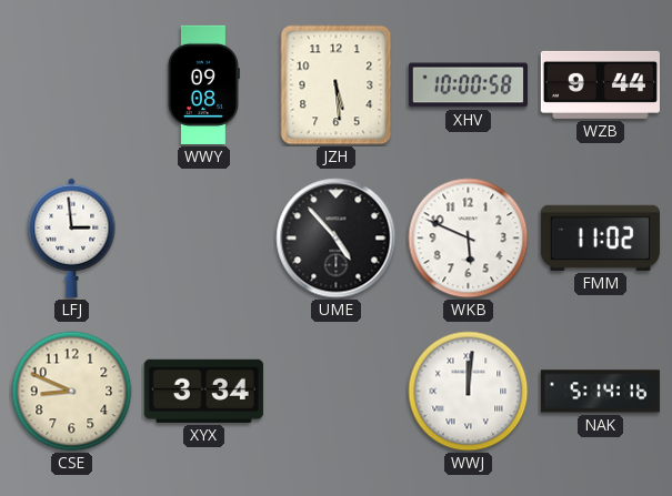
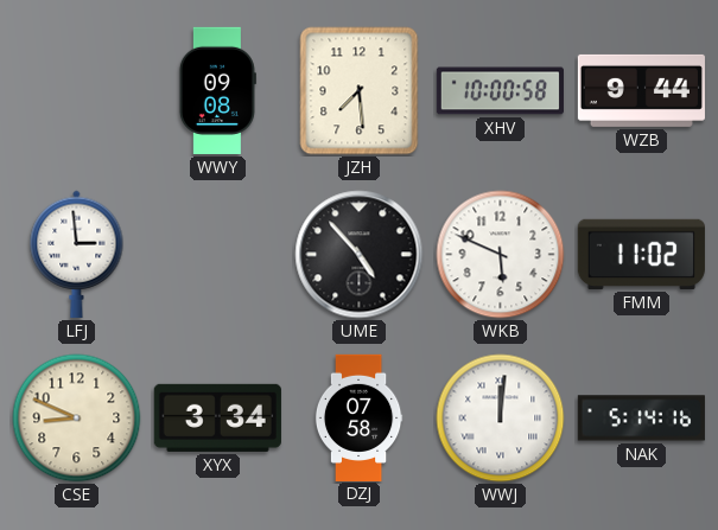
JZH: 5:29 -> 7:29 (360, 91)
DZJ: none -> 07:58 (358, 417)
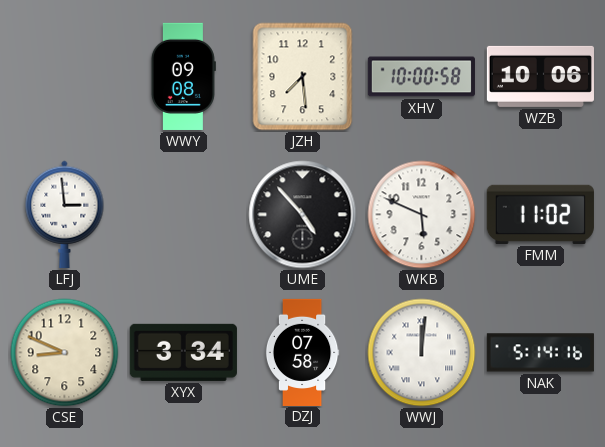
WZB: 9:44 -> 10:06 (540, 76)
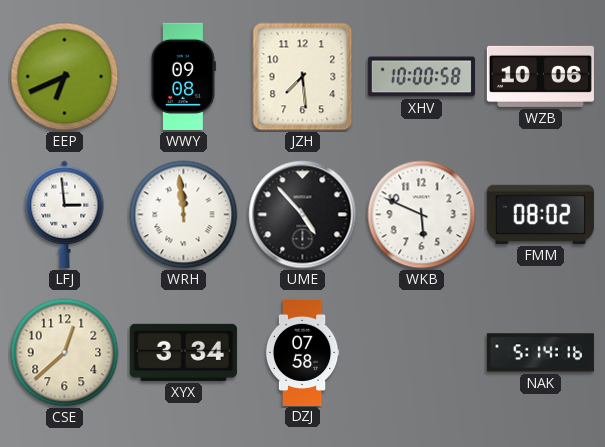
EEP: none -> 6:41 (65, 77)
WRH: none -> 11:59 (184, 215)
FMM: 11:02 -> 08:02 (540, 214)
CSE: 8:49 -> 12:38 (65, 353)
WWJ: 12:01 -> none (422, 353)
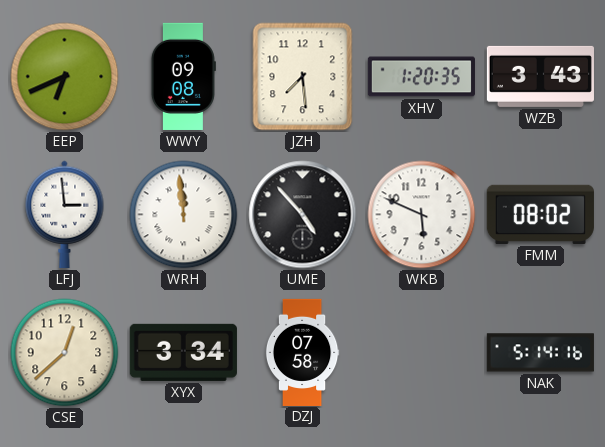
XHV: 10:00 -> 1:20 (421, 77)
WZB: 10:06 -> 3:43 (540, 76)
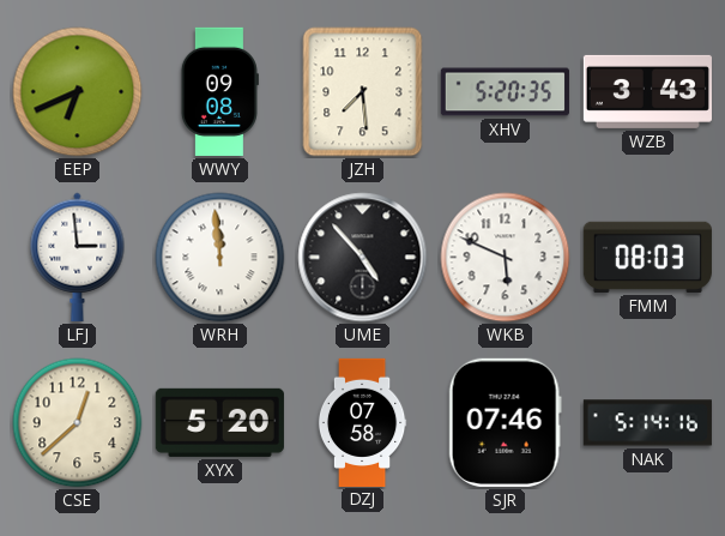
XHV: 1:20 -> 5:20 (505, 92)
FMM: 08:02 -> 08:03 (647, 257)
XYX: 3:34 -> 5:20 (219, 422)
SJR: none -> 07:46 (505, 422)
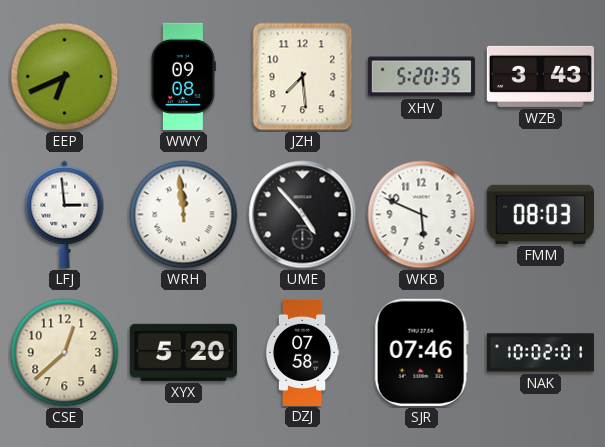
NAK: 5:14 -> 10:02 (540, 353)
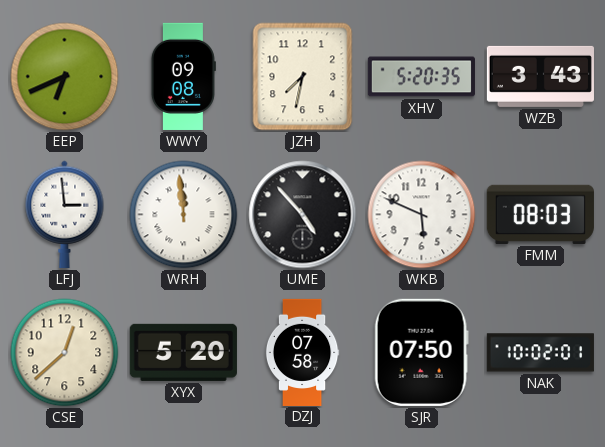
JZH: 7:29 -> 7:32 (303, 77)
SJR: 07:46 -> 07:50 (421, 352)
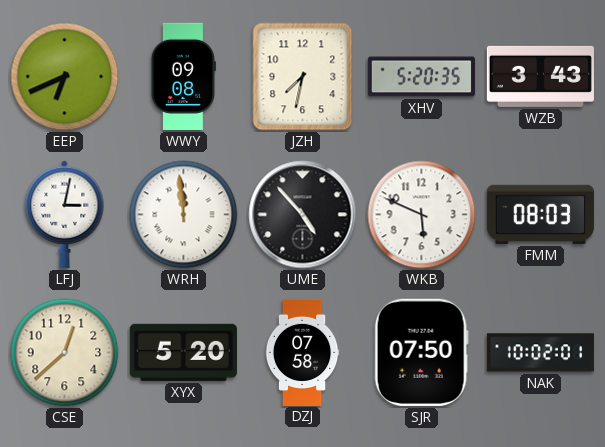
LFJ: 2:59 -> 3:02 (65, 214)
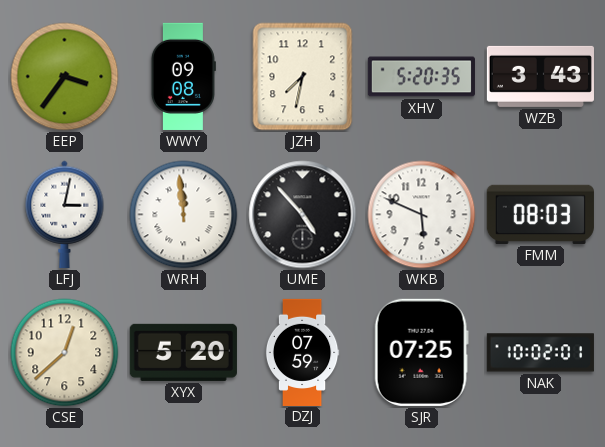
EEP: 6:41 -> 3:36 (65, 77)
DZJ: 07:58 -> 07:59 (302, 352)
SJR: 07:50 -> 07:25 (421, 352)
